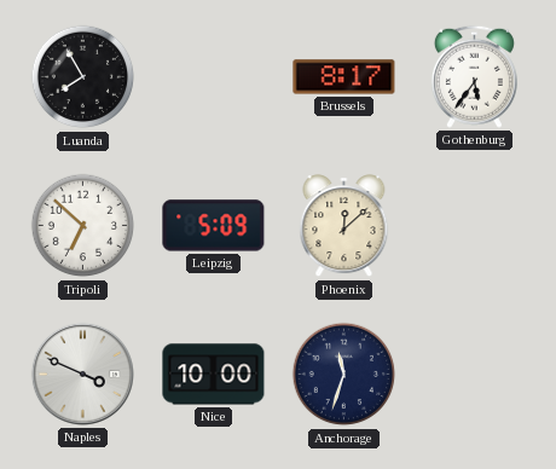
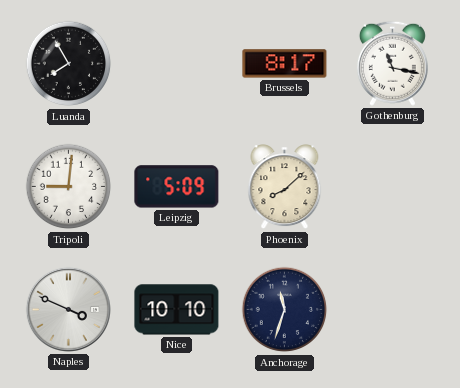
Gothenburg: 5:36 -> 11:17 (392, 63)
Tripoli: 6:52 -> 9:01 (69, 187)
Phoenix: 12:08 -> 8:08 (285, 187)
Nice: 10:00 -> 10:10 (177, 310)
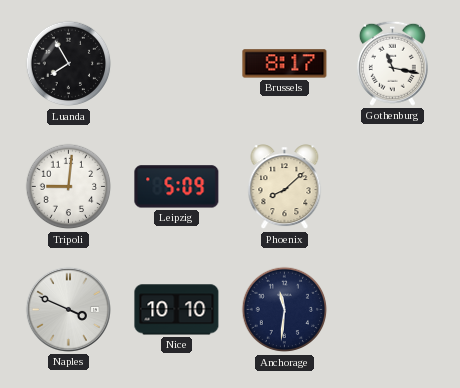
Anchorage: 11:33 -> 11:31 (285, 310)
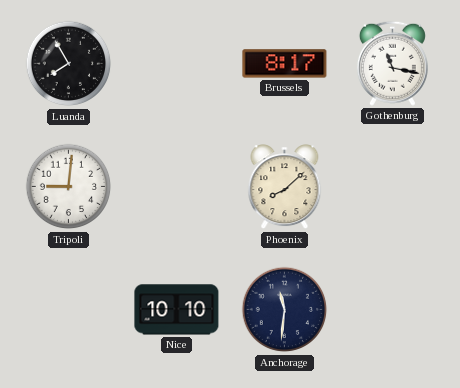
Leipzig: 5:09 -> none (177, 187)
Naples: 3:49 -> none (68, 309)
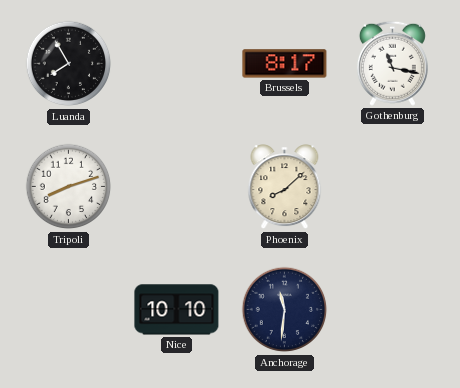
Tripoli: 9:01 -> 8:12 (69, 187)
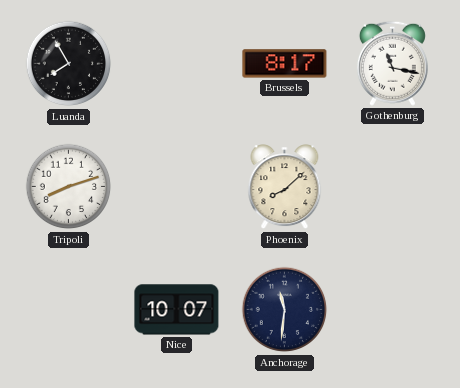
Nice: 10:10 -> 10:07 (177, 310)
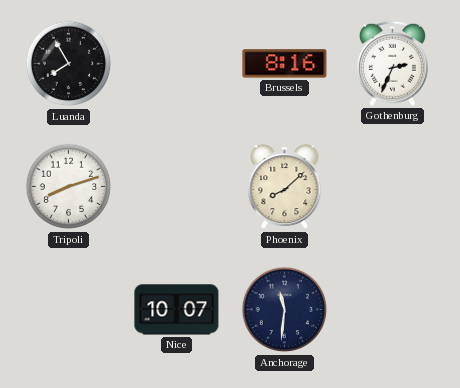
Brussels: 8:17 -> 8:16 (285, 64)
Gothenburg: 11:17 -> 2:34 (392, 63)
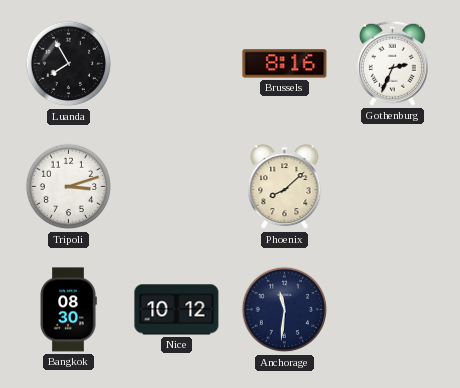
Tripoli: 8:12 -> 3:12 (69, 187)
Bangkok: none -> 08:30 (68, 310)
Nice: 10:07 -> 10:12 (177, 310)
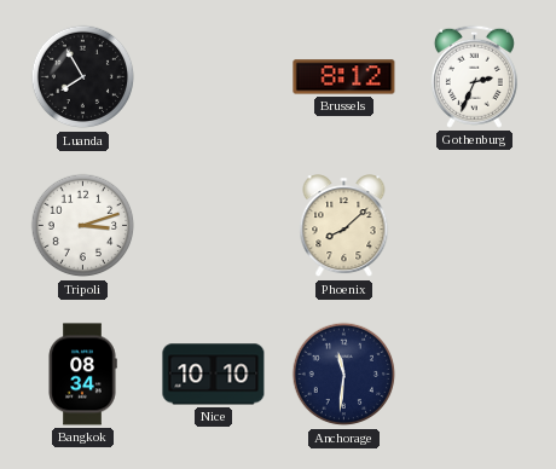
Brussels: 8:16 -> 8:12 (344, 77)
Bangkok: 08:30 -> 08:34 (82, 375)
Nice: 10:12 -> 10:10 (214, 375)
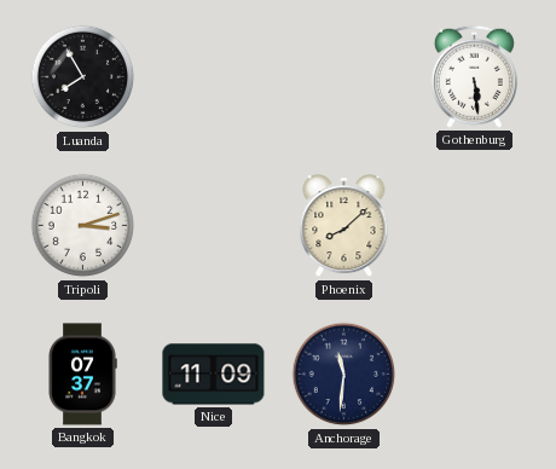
Brussels: 8:12 -> none (344, 77)
Gothenburg: 2:34 -> 5:29 (474, 76)
Bangkok: 08:34 -> 07:37 (82, 375)
Nice: 10:10 -> 11:09 (214, 375)
